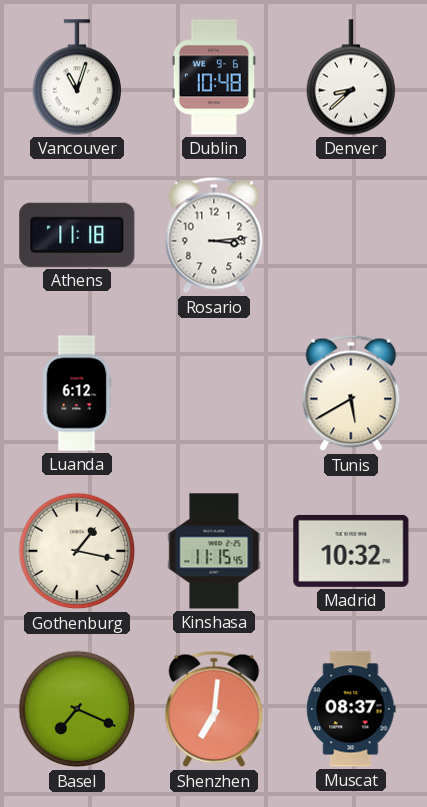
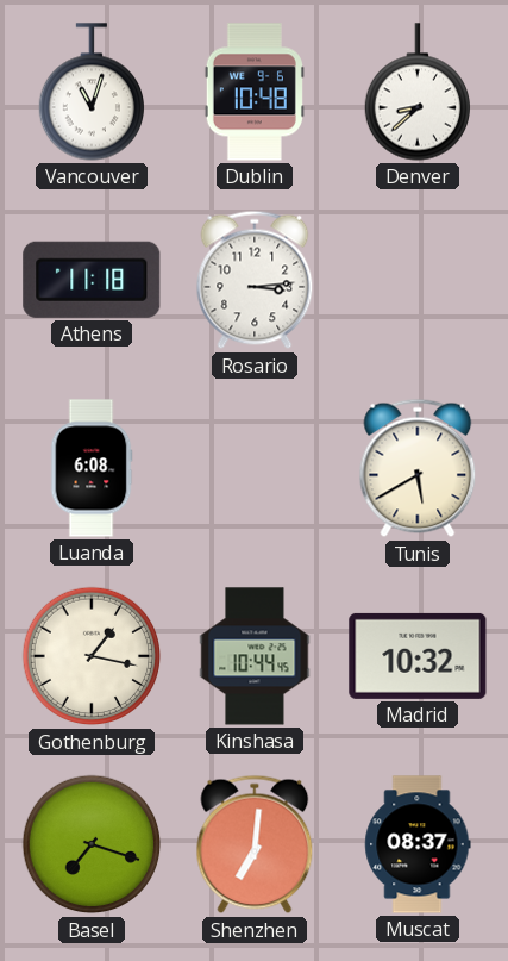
Luanda: 6:12 -> 6:08 (92, 468)
Kinshasa: 11:15 -> 10:44 (255, 656)
Basel: 7:19 -> 7:18 (92, 844)
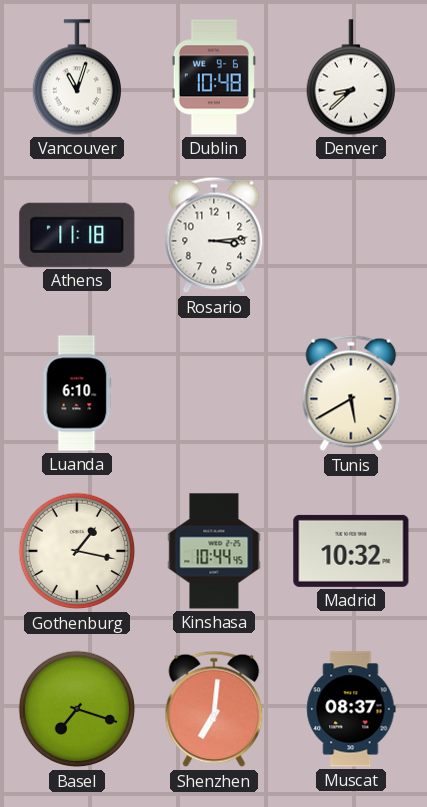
Luanda: 6:08 -> 6:10 (77, 393)
